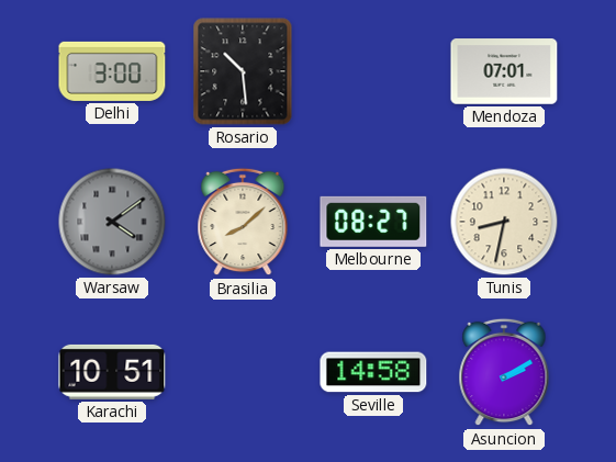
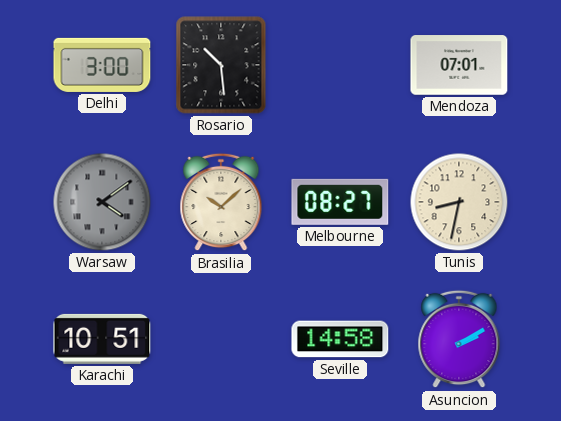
Brasilia: 8:08 -> 10:08 (221, 202)
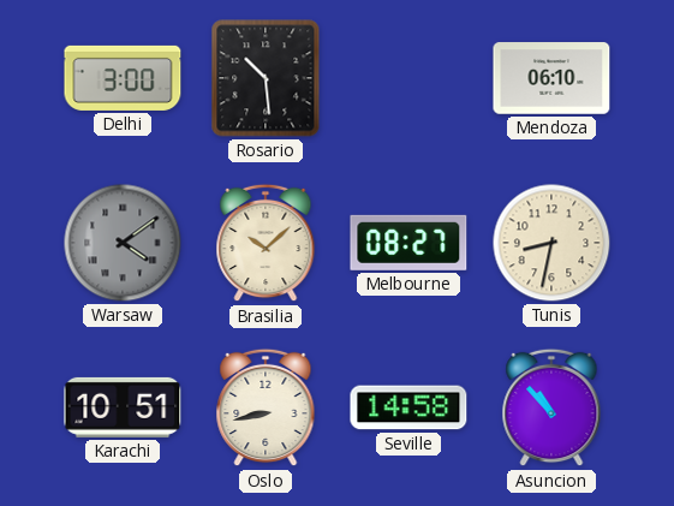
Mendoza: 07:01 -> 06:10 (551, 78)
Oslo: none -> 8:43 (266, 407)
Asuncion: 2:10 -> 10:53 (551, 407)
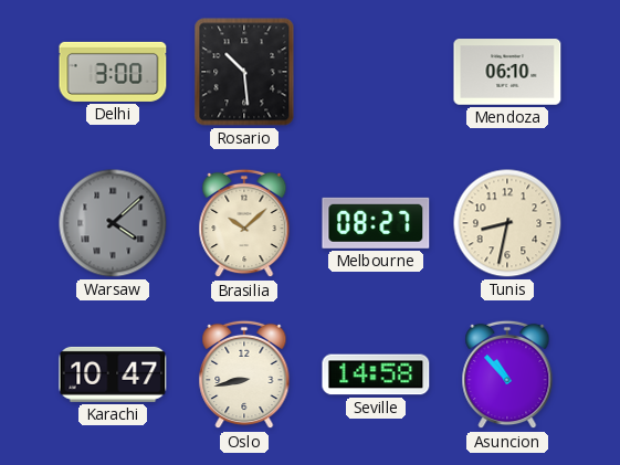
Warsaw: 4:09 -> 4:08 (113, 223)
Karachi: 10:51 -> 10:47 (113, 374)
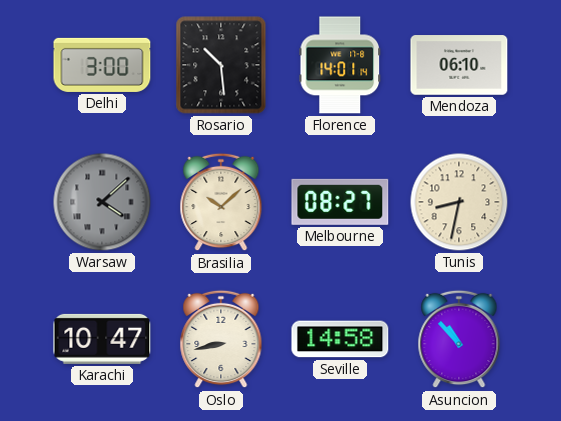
Florence: none -> 14:01 (340, 65)
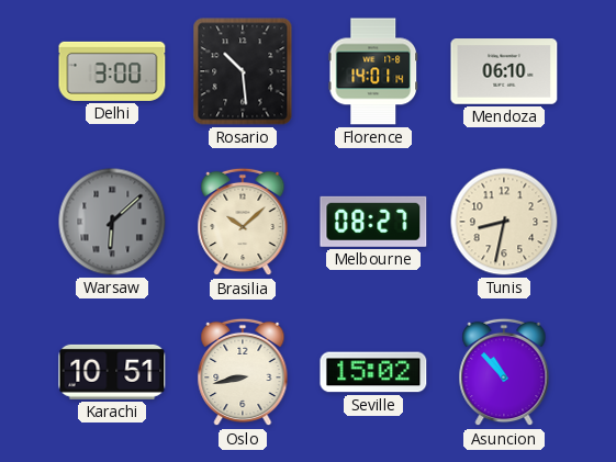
Warsaw: 4:08 -> 6:08 (112, 222)
Karachi: 10:47 -> 10:51 (112, 372)
Seville: 14:58 -> 15:02 (373, 372)
